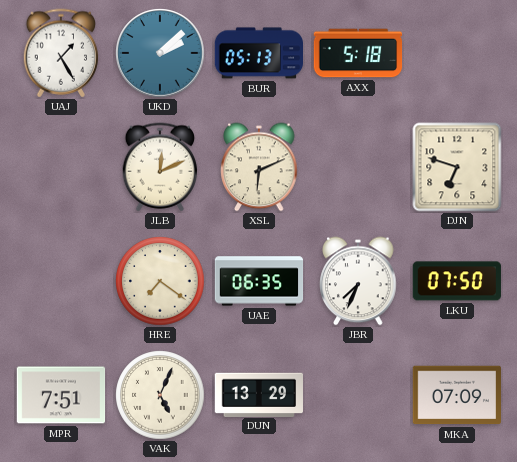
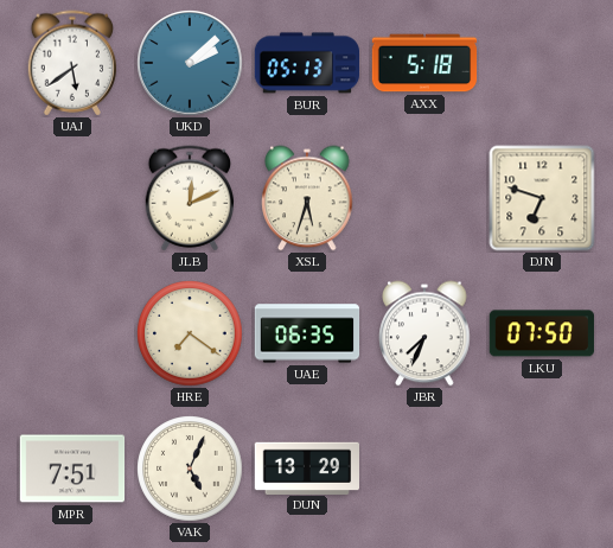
UAJ: 1:25 -> 5:39 (72, 63)
XSL: 6:11 -> 5:33 (307, 198)
MKA: 07:09 -> none (456, 395)
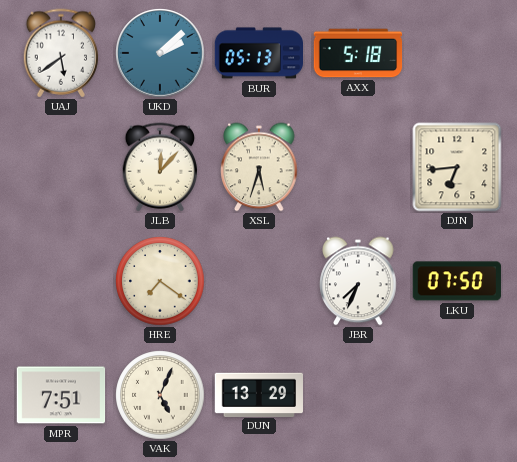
JLB: 12:11 -> 12:07 (160, 167)
DJN: 6:48 -> 6:44 (457, 167)
UAE: 06:35 -> none (307, 333)
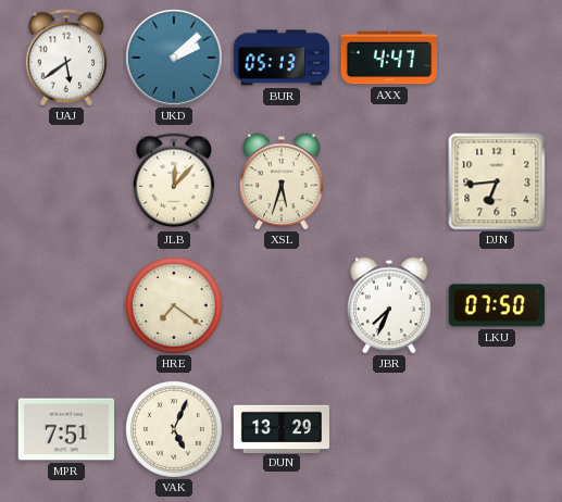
AXX: 5:18 -> 4:47 (389, 58)
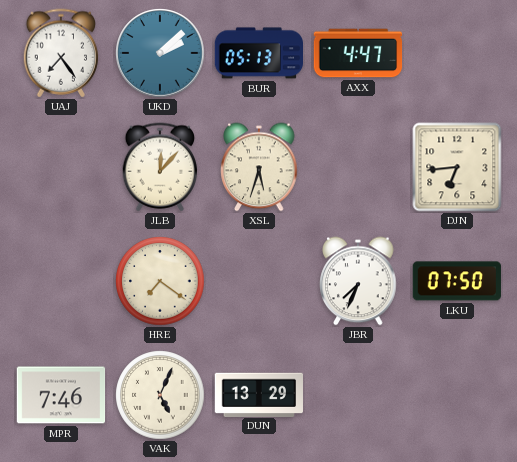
UAJ: 5:39 -> 7:24 (61, 53)
MPR: 7:51 -> 7:46 (61, 395)
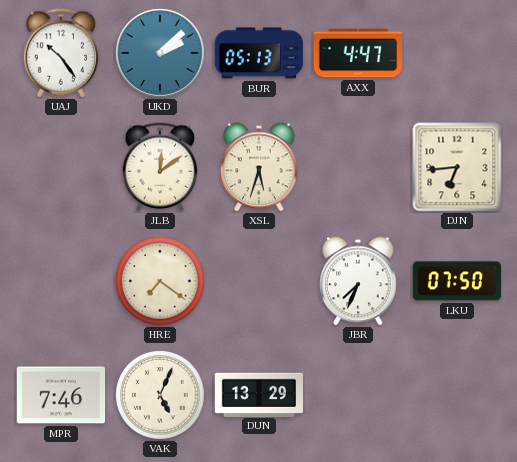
UAJ: 7:24 -> 10:24 (61, 53)
JLB: 12:07 -> 12:09 (160, 167)
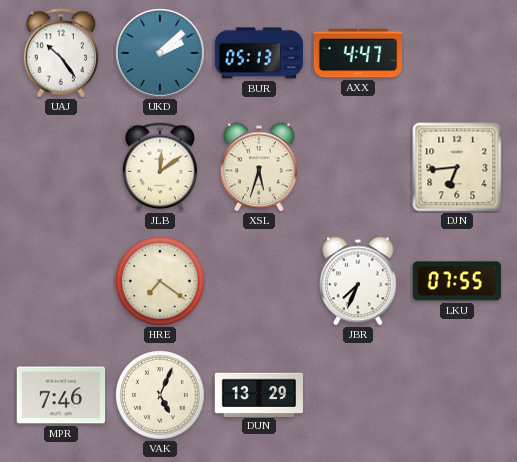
LKU: 07:50 -> 07:55 (457, 281)
